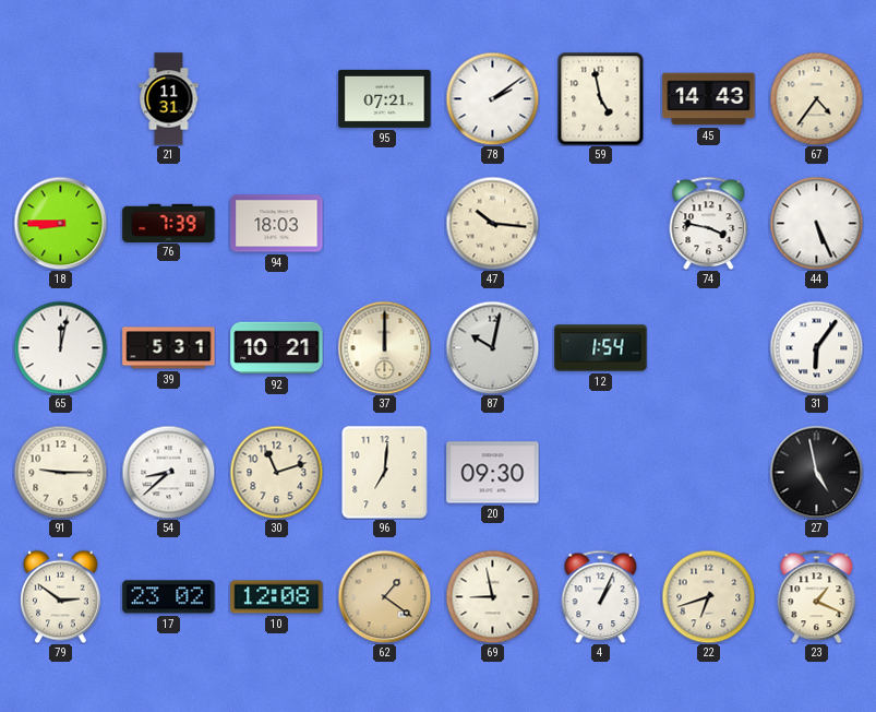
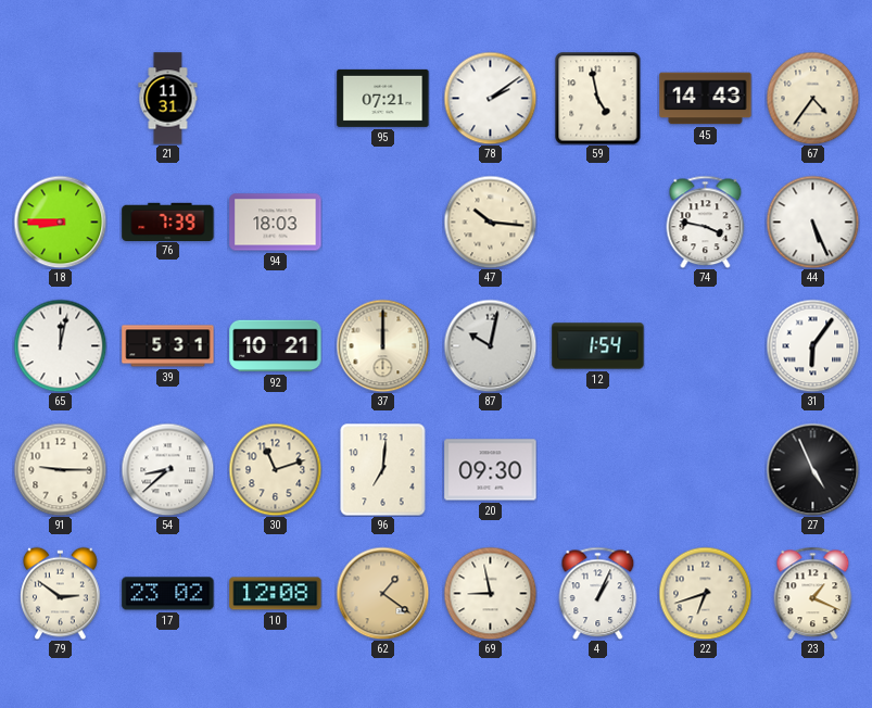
27: 4:58 -> 4:56 (812, 469)
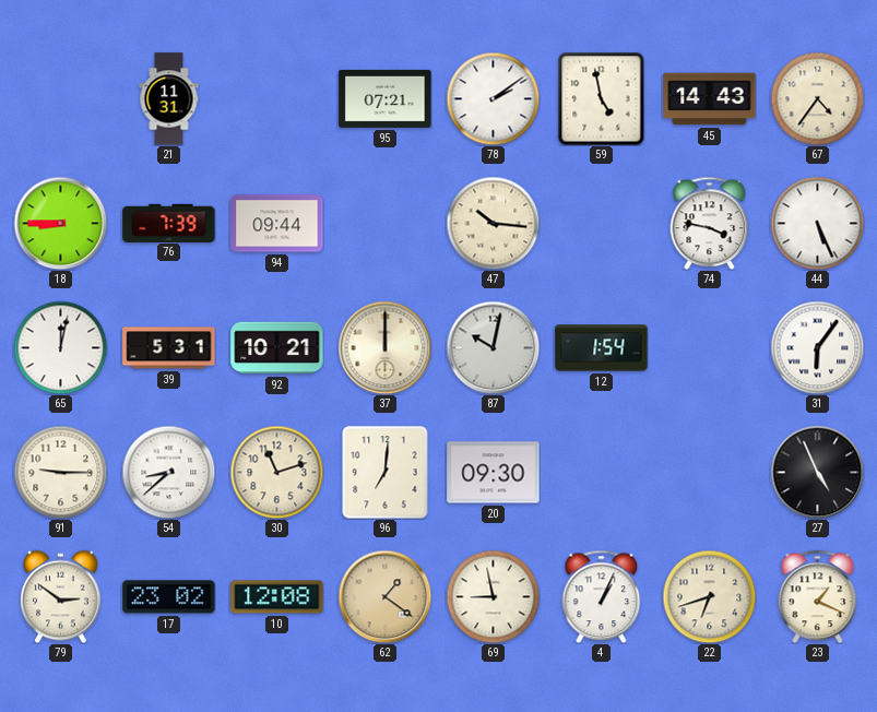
94: 18:03 -> 09:44 (277, 224)
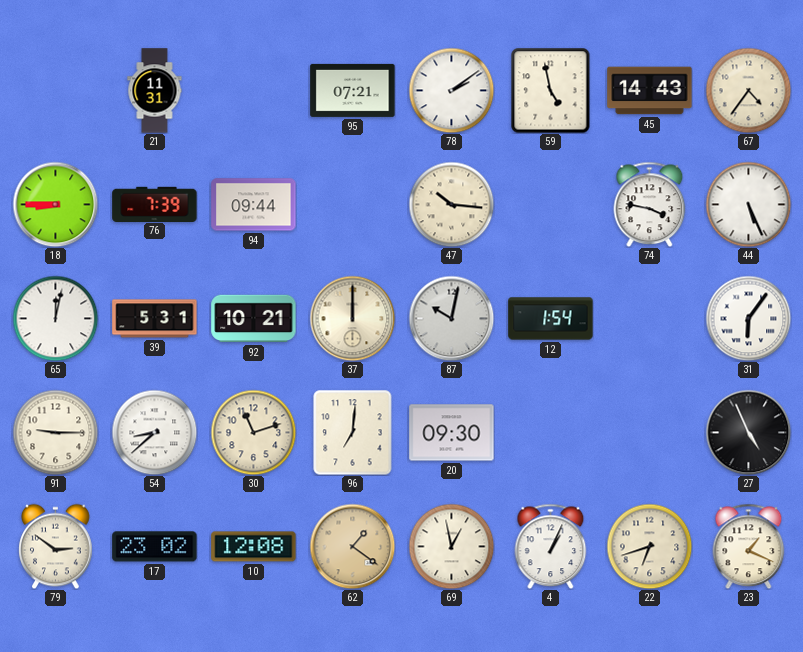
69: 8:58 -> 12:58 (451, 546)
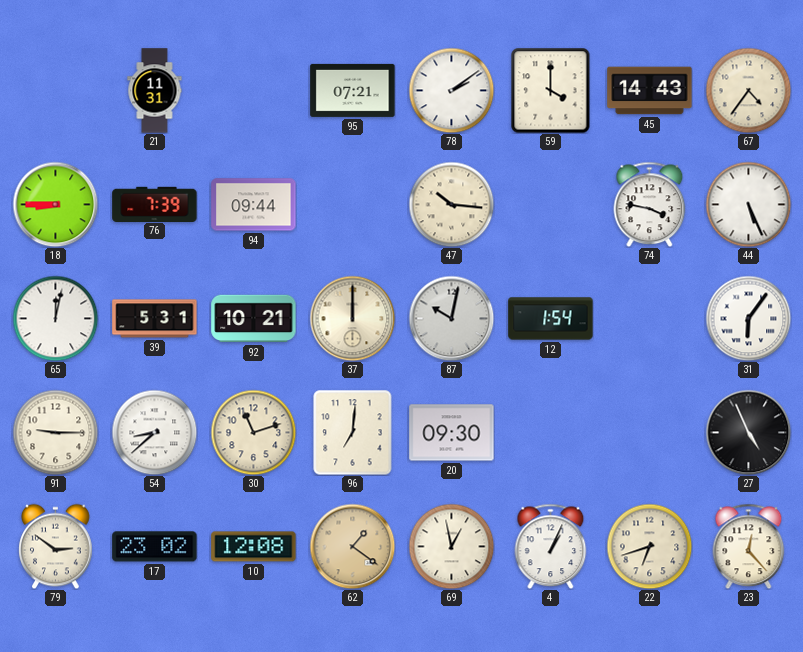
59: 4:58 -> 4:00 (551, 90)
23: 1:19 -> 12:23 (749, 546)
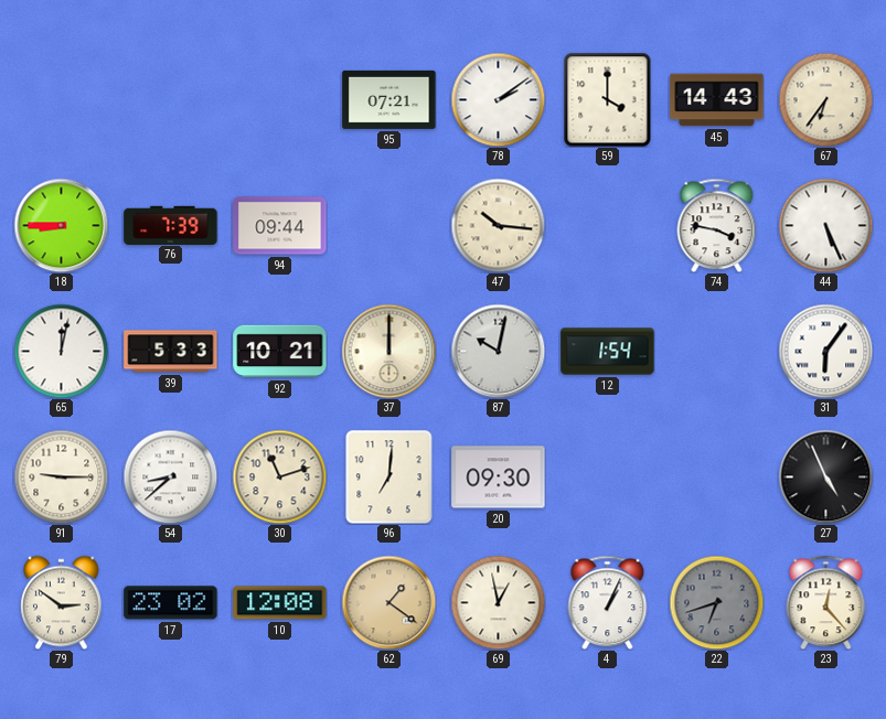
21: 11:31 -> none (155, 91)
67: 4:36 -> 6:36 (825, 99)
39: 5:31 -> 5:33 (171, 352)
22 dial: cream -> grey (716, 602)
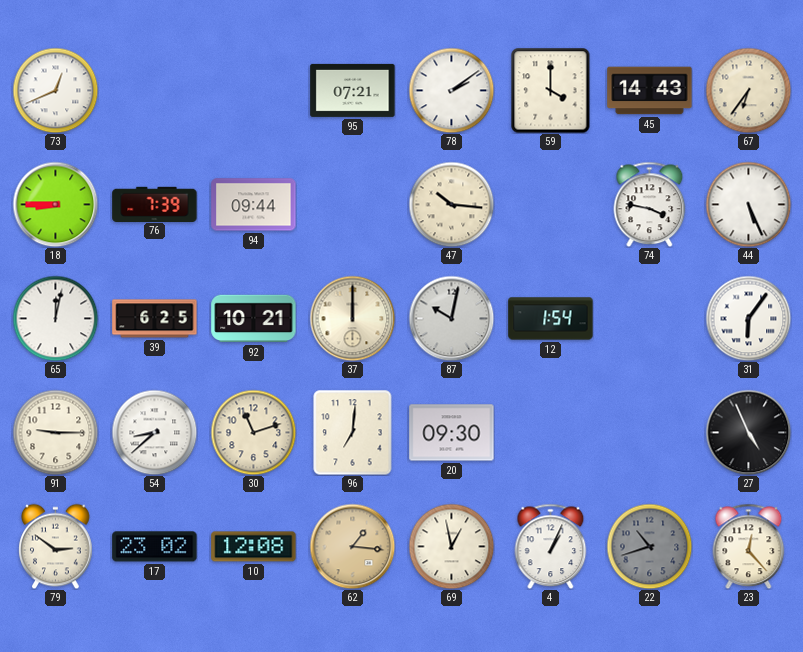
73: none -> 12:41 (55, 90)
39: 5:33 -> 6:25 (155, 319)
62: 1:21 -> 1:16 (352, 546)
22: 6:42 -> 10:42 (649, 546)
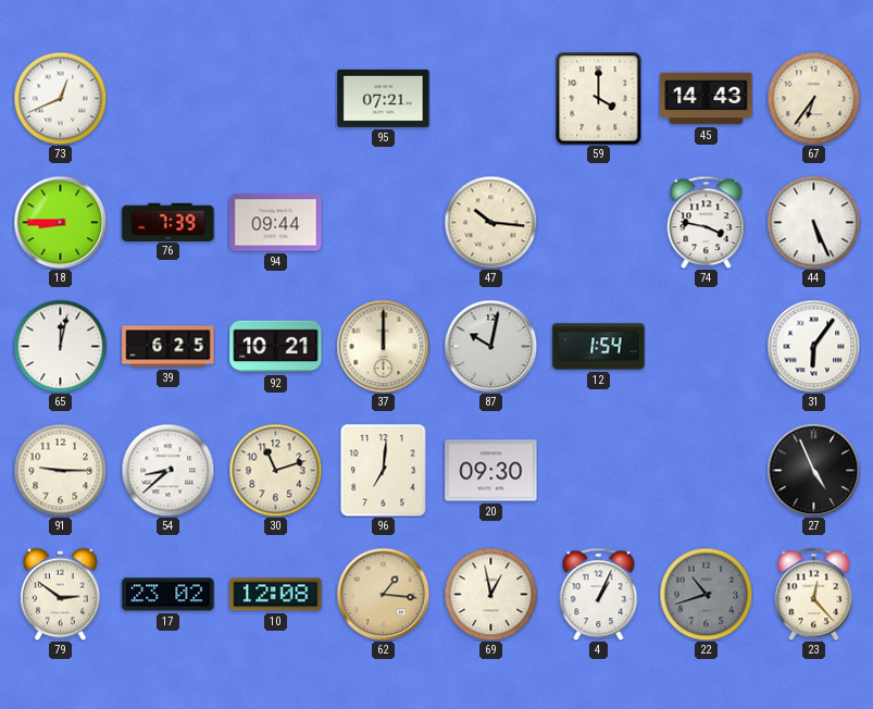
78: 2:09 -> none (451, 90)
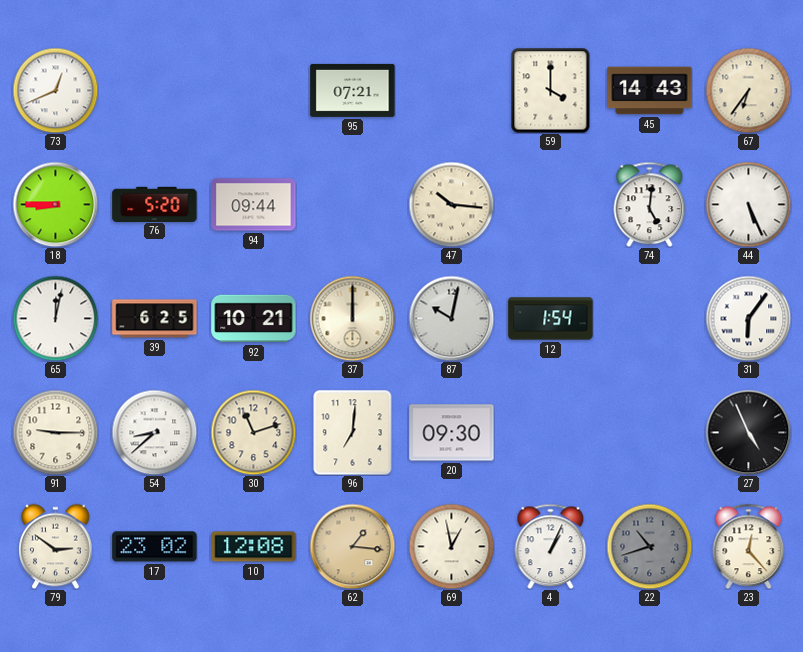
76: 7:39 -> 5:20 (155, 204)
74: 3:47 -> 5:01 (650, 204)
